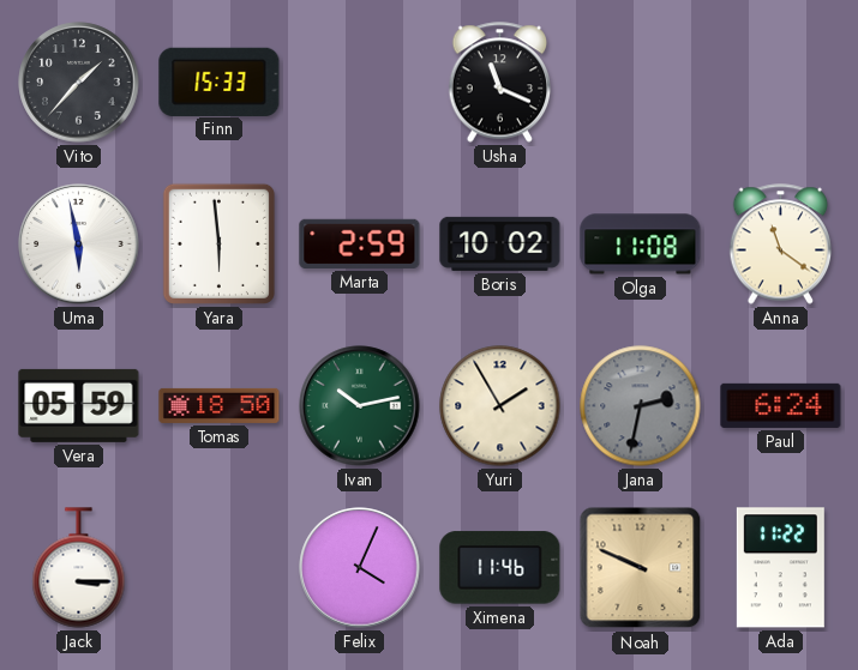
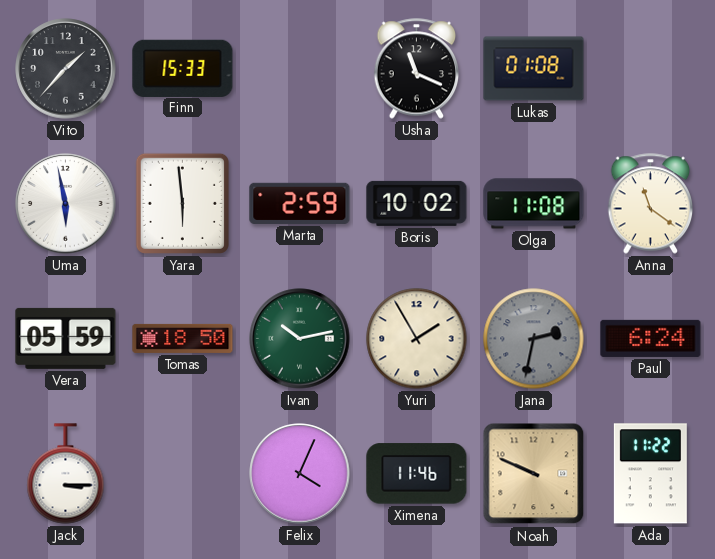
Lukas: none -> 01:08 (534, 69)
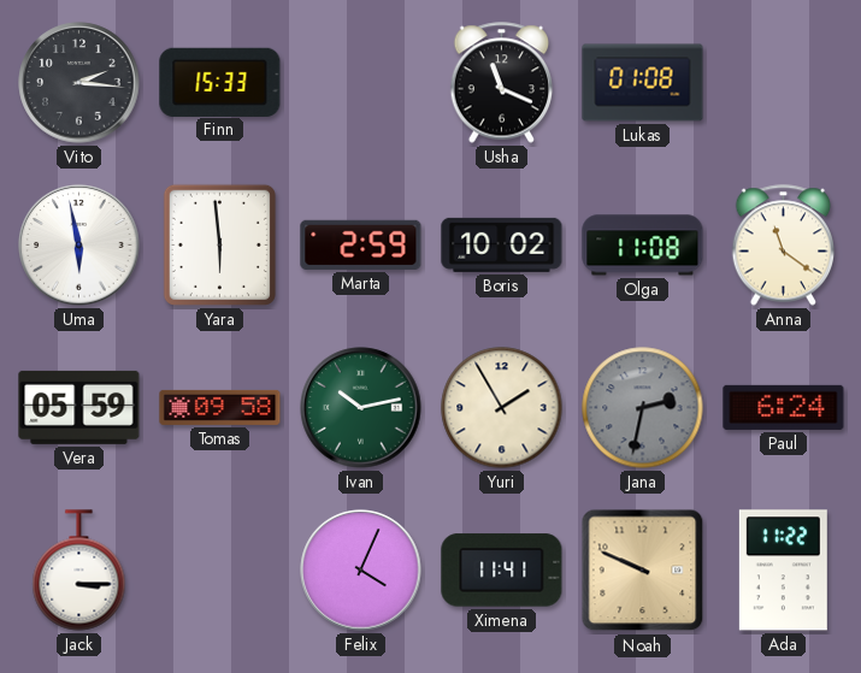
Vito: 1:37 -> 2:16 (79, 83)
Tomas: 18:50 -> 09:58 (220, 407)
Ximena: 11:46 -> 11:41 (502, 571)
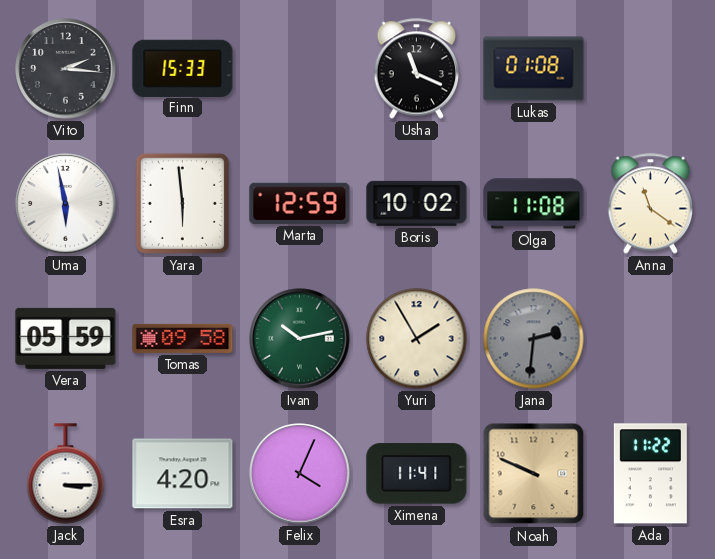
Marta: 2:59 -> 12:59 (300, 203)
Jana: 2:32 -> 2:31 (534, 339)
Paul: 6:24 -> none (784, 407)
Esra: none -> 4:20 (183, 474)
